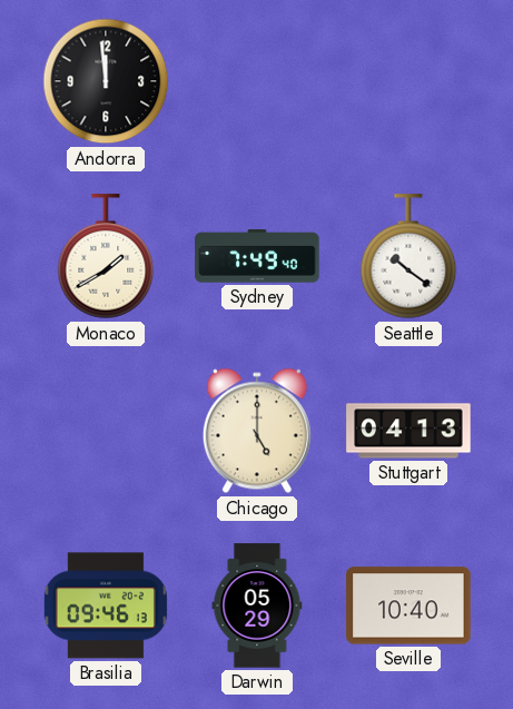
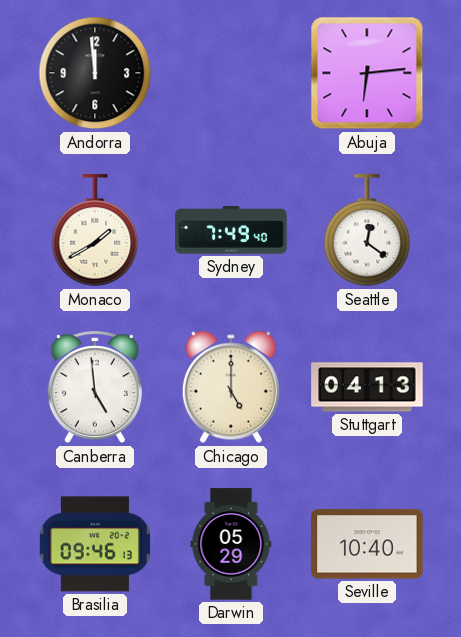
Abuja: none -> 6:14 (367, 73)
Seattle: 10:21 -> 12:21 (367, 231)
Canberra: none -> 4:59 (95, 388)
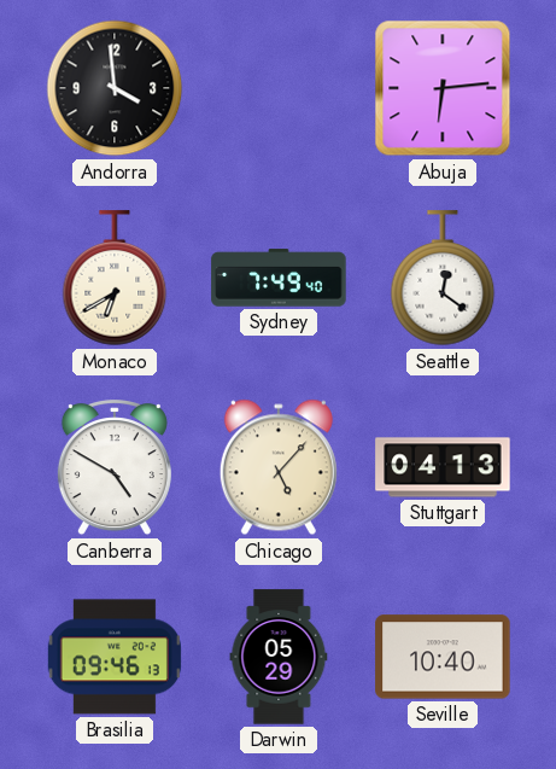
Andorra: 11:59 -> 3:59 (115, 88)
Monaco: 1:40 -> 6:40 (115, 279)
Canberra: 4:59 -> 4:50 (115, 468)
Chicago: 5:00 -> 5:07 (279, 467)
